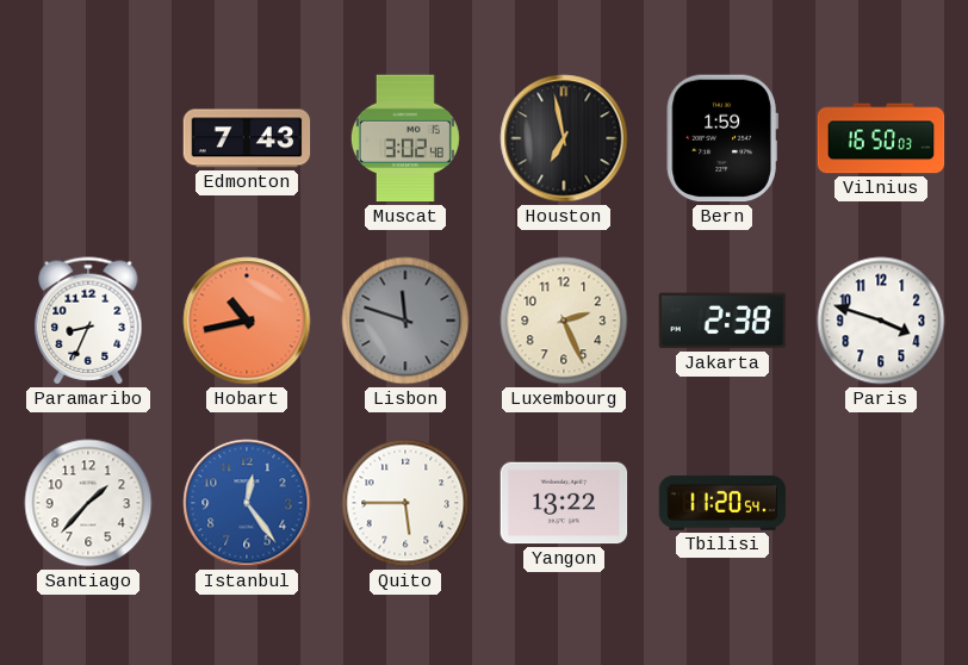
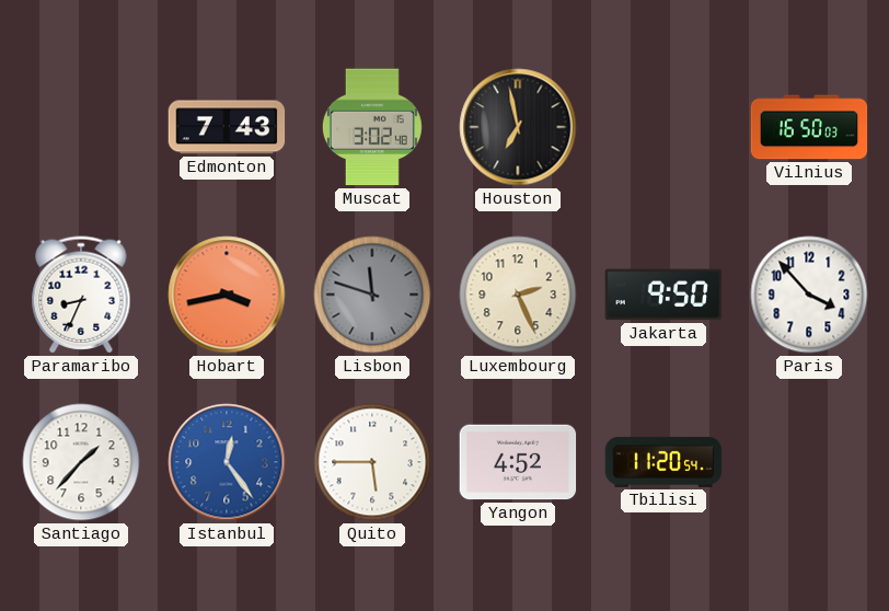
Bern: 1:59 -> none (722, 138)
Hobart: 10:43 -> 3:43 (227, 295)
Jakarta: 2:38 -> 9:50 (663, 295)
Paris: 3:48 -> 3:53 (809, 295)
Yangon: 13:22 -> 4:52 (518, 462)
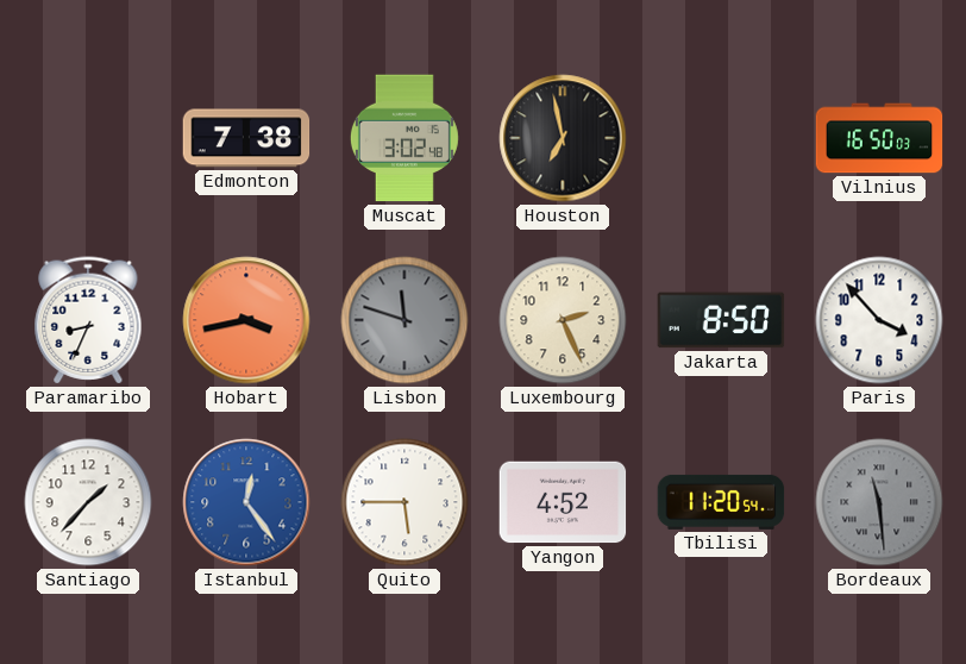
Edmonton: 7:43 -> 7:38 (246, 138)
Jakarta: 9:50 -> 8:50 (721, 320)
Bordeaux: none -> 11:29 (879, 502)
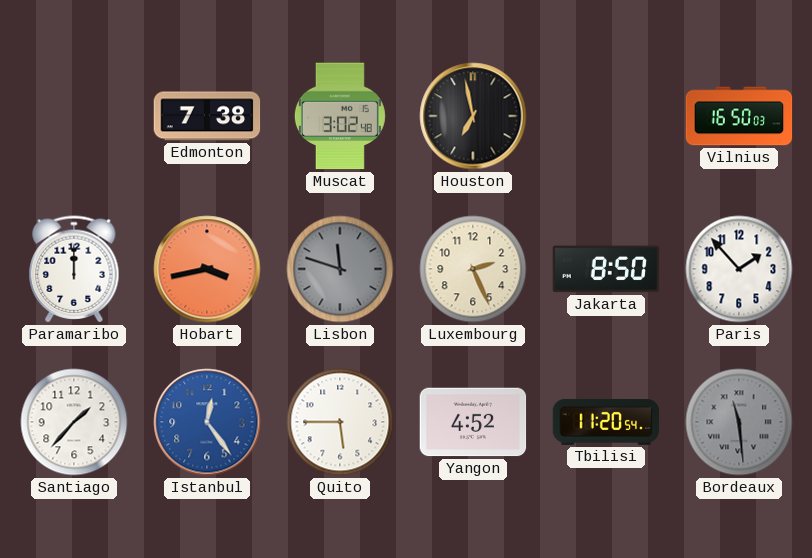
Paramaribo: 8:34 -> 12:00 (74, 269)
Paris: 3:53 -> 1:53 (739, 269)
